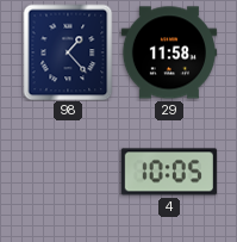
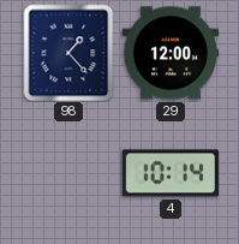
29: 11:58 -> 12:00 (171, 53)
4: 10:05 -> 10:14 (171, 173)
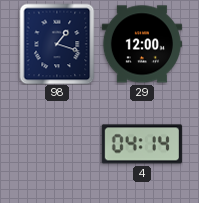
98: 1:23 -> 1:18 (57, 44)
4: 10:14 -> 04:14 (142, 144)
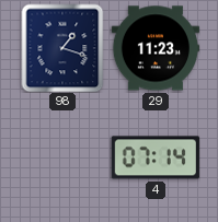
29: 12:00 -> 11:23 (156, 48)
4: 04:14 -> 07:14 (156, 157)
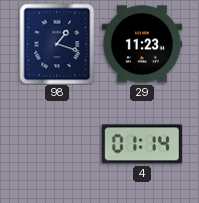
4: 07:14 -> 01:14 (142, 144)
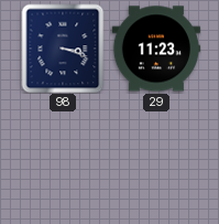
98: 1:18 -> 3:18 (63, 49)
4: 01:14 -> none (142, 144)
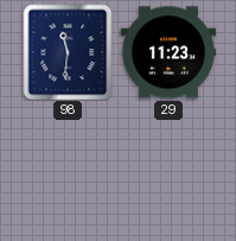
98: 3:18 -> 11:31 (68, 52)
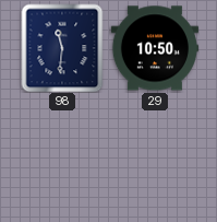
29: 11:23 -> 10:50 (155, 48)
